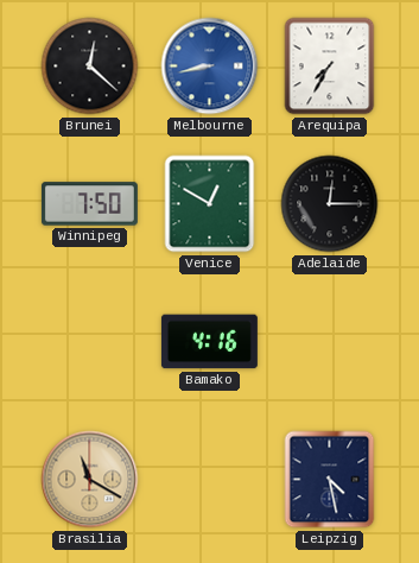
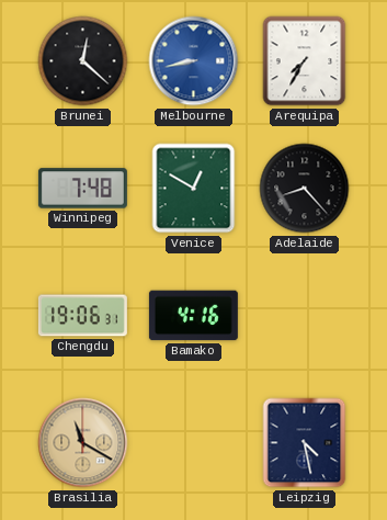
Winnipeg: 7:50 -> 7:48 (82, 189)
Adelaide: 12:15 -> 8:23 (305, 189)
Chengdu: none -> 19:06 (82, 316)
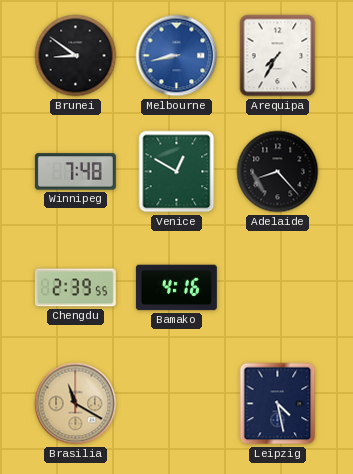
Brunei: 12:22 -> 8:51 (76, 56)
Chengdu: 19:06 -> 2:39 (75, 288)
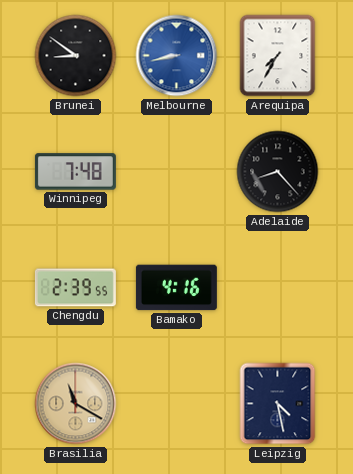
Venice: 12:50 -> none (177, 172)
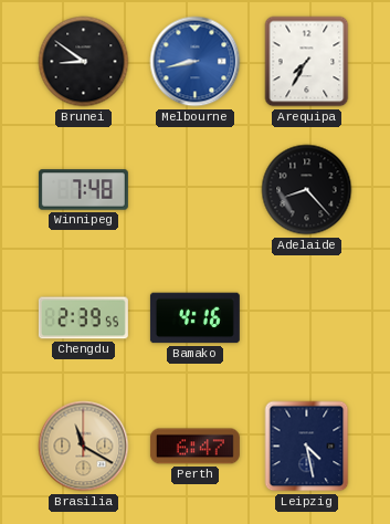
Perth: none -> 6:47 (194, 447)
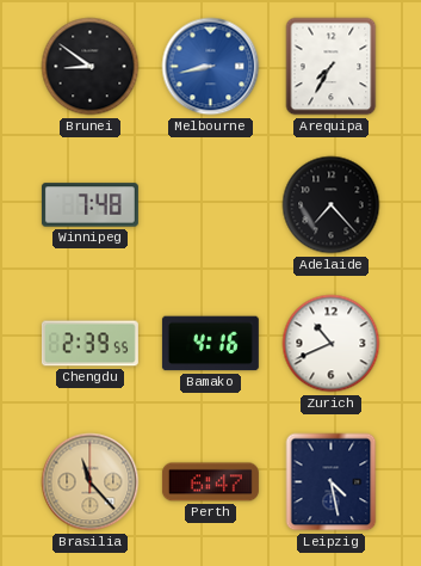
Adelaide: 8:23 -> 7:23 (332, 205)
Zurich: none -> 10:41 (332, 344)
Brasilia: 11:20 -> 11:23 (91, 482)
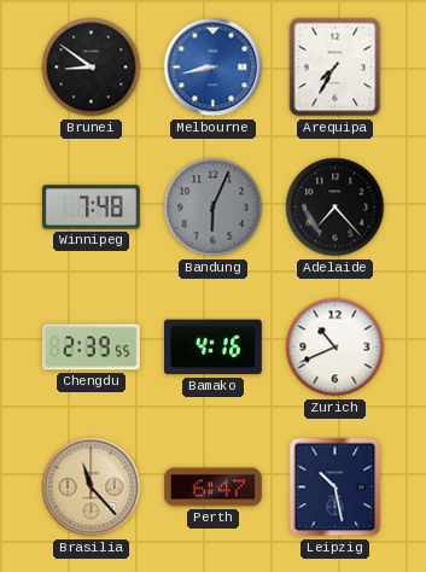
Bandung: none -> 6:04 (214, 208)
Leipzig: 4:28 -> 10:28 (335, 488)
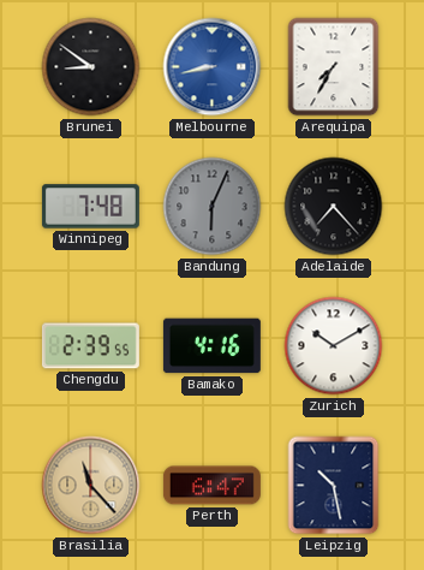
Zurich: 10:41 -> 10:10 (334, 346)
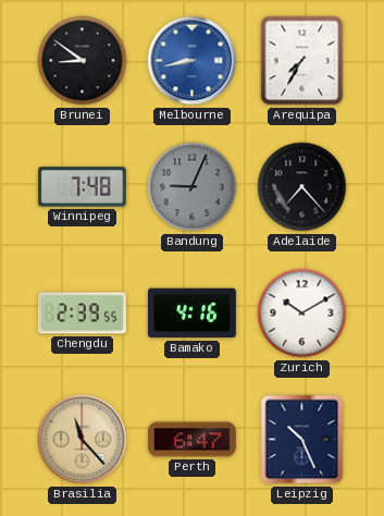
Bandung: 6:04 -> 9:04 (193, 187)
Leipzig: 10:28 -> 10:26 (302, 440)
